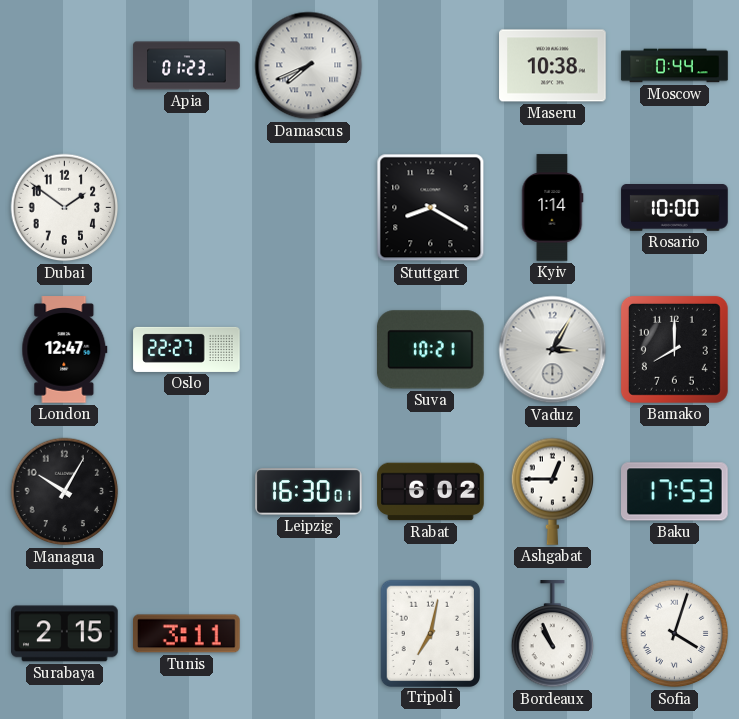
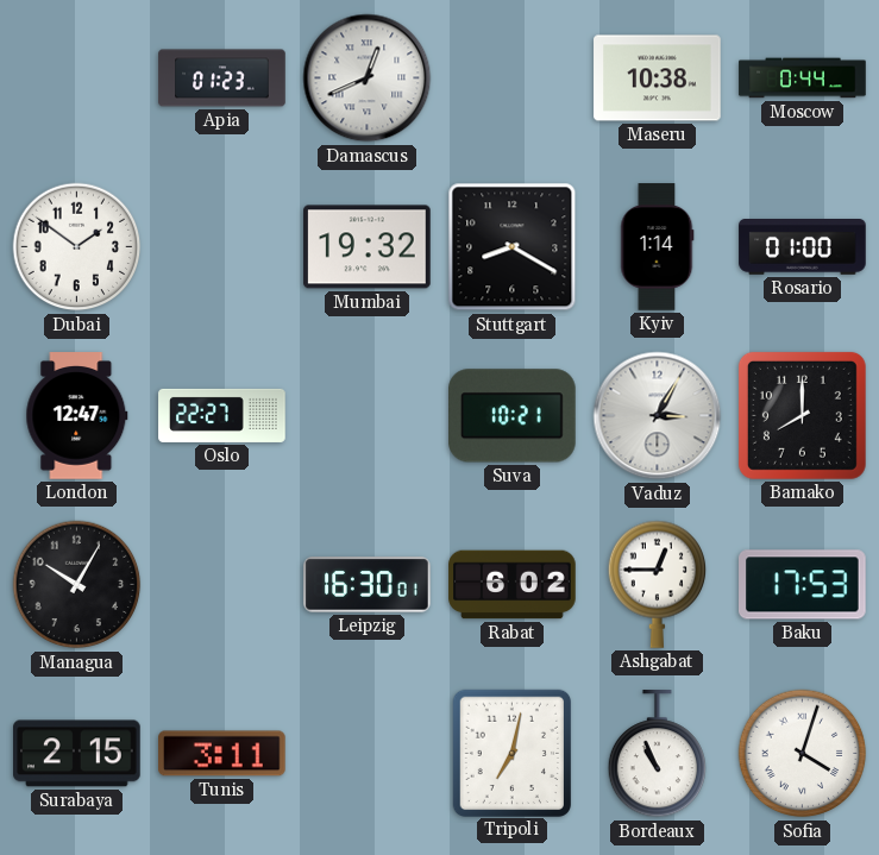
Damascus: 7:41 -> 12:41 (368, 78)
Mumbai: none -> 19:32 (368, 247)
Rosario: 10:00 -> 01:00 (803, 247)
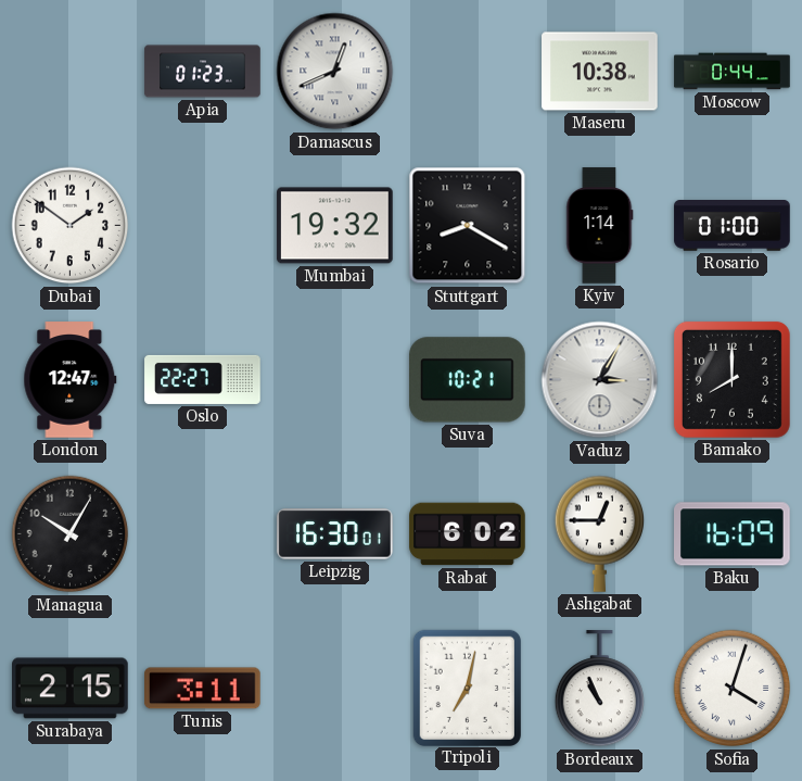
Baku: 17:53 -> 16:09 (733, 534)
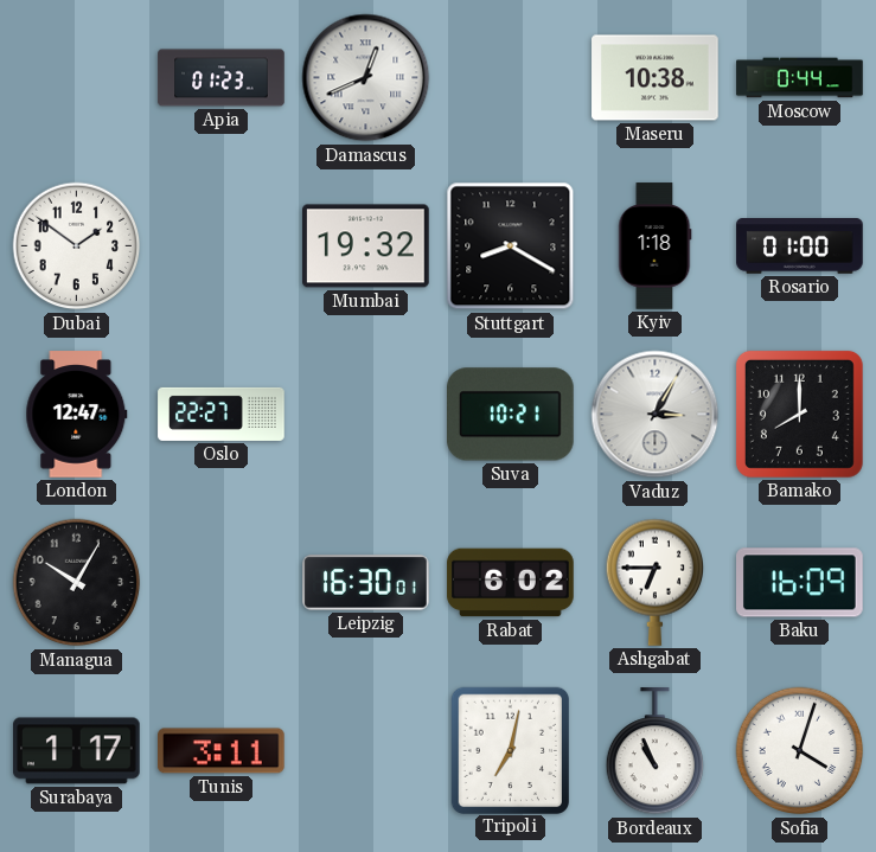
Kyiv: 1:14 -> 1:18 (656, 246)
Ashgabat: 12:45 -> 6:45 (656, 582)
Surabaya: 2:15 -> 1:17 (77, 751)
